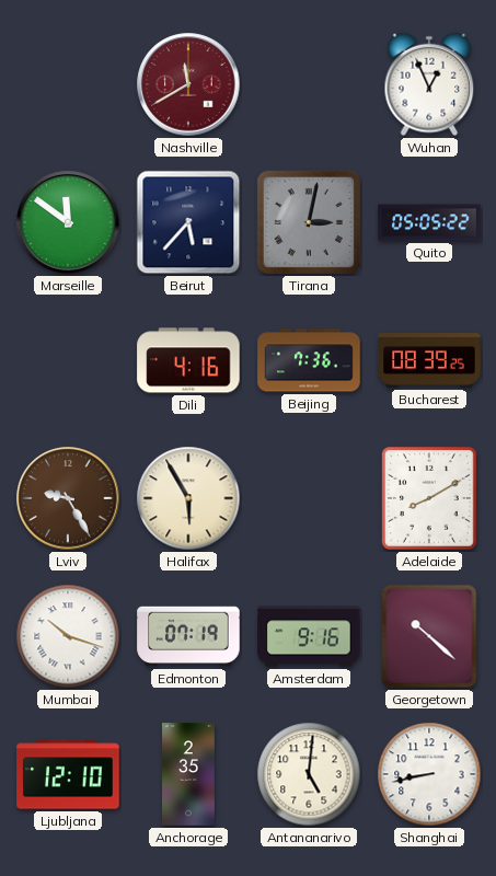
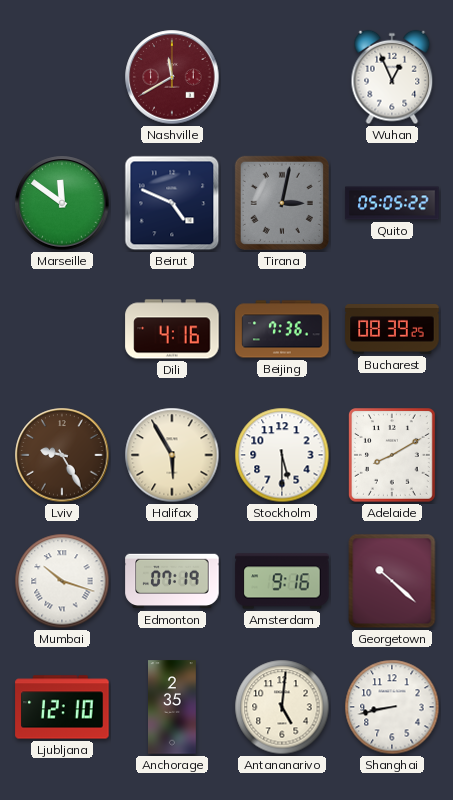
Beirut: 5:37 -> 4:49 (172, 203)
Stockholm: none -> 5:30 (282, 455)
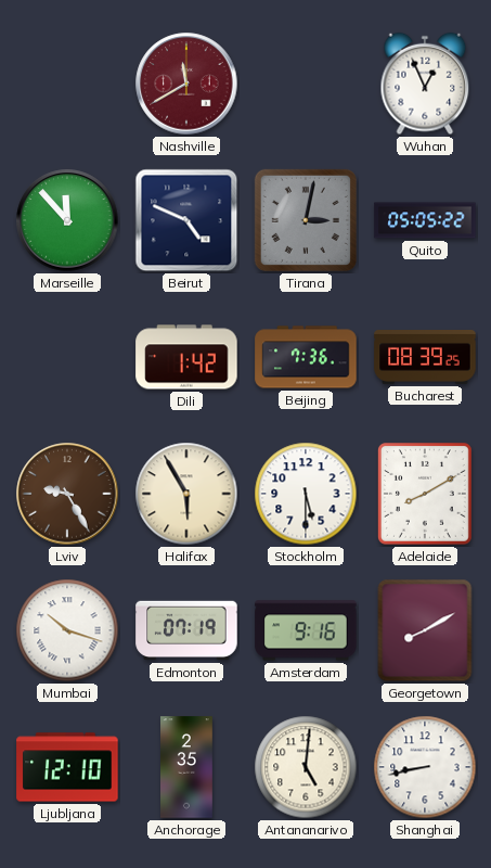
Marseille: 11:51 -> 11:53 (67, 220)
Dili: 4:16 -> 1:42 (186, 357)
Georgetown: 10:22 -> 8:10 (425, 630)
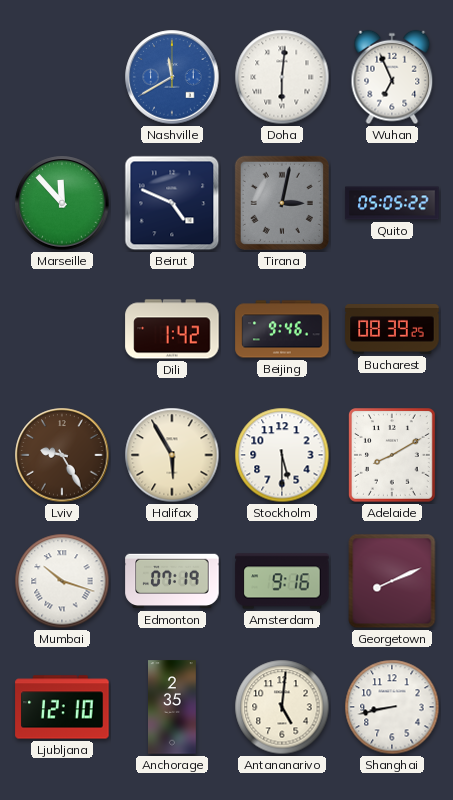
Nashville dial: burgundy -> blue (172, 77)
Doha: none -> 6:01 (282, 77)
Wuhan: 12:56 -> 6:56 (392, 77)
Beijing: 7:36 -> 9:46 (282, 329)
Georgetown: 8:10 -> 8:11 (392, 581)
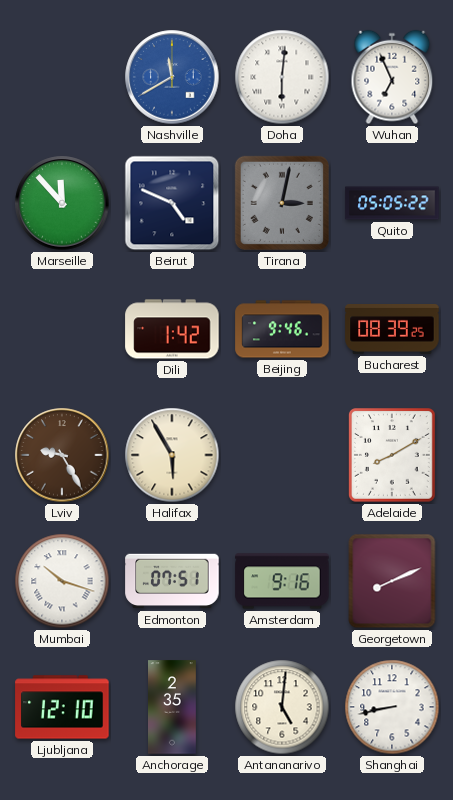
Stockholm: 5:30 -> none (282, 455)
Edmonton: 07:19 -> 07:51 (172, 581)
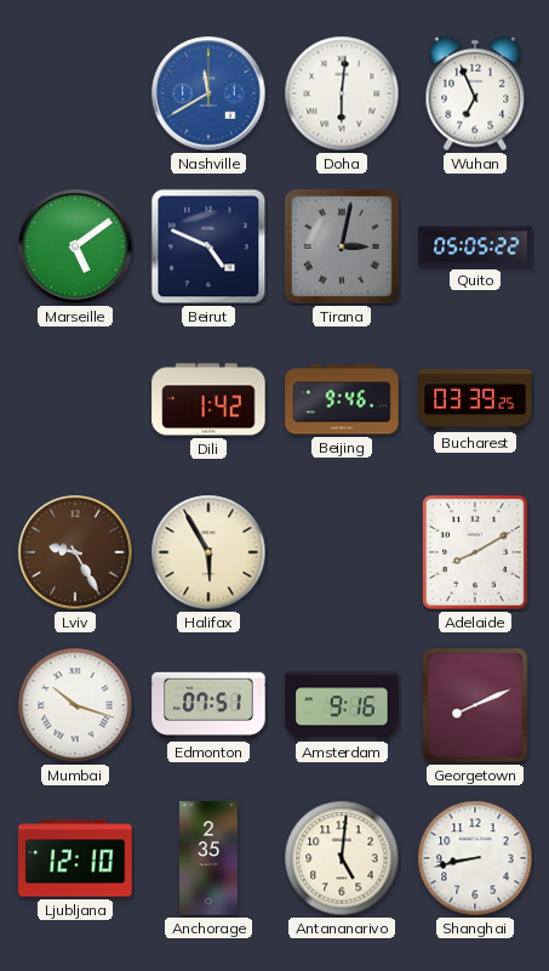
Marseille: 11:53 -> 5:09 (75, 246)
Bucharest: 08:39 -> 03:39 (475, 401)
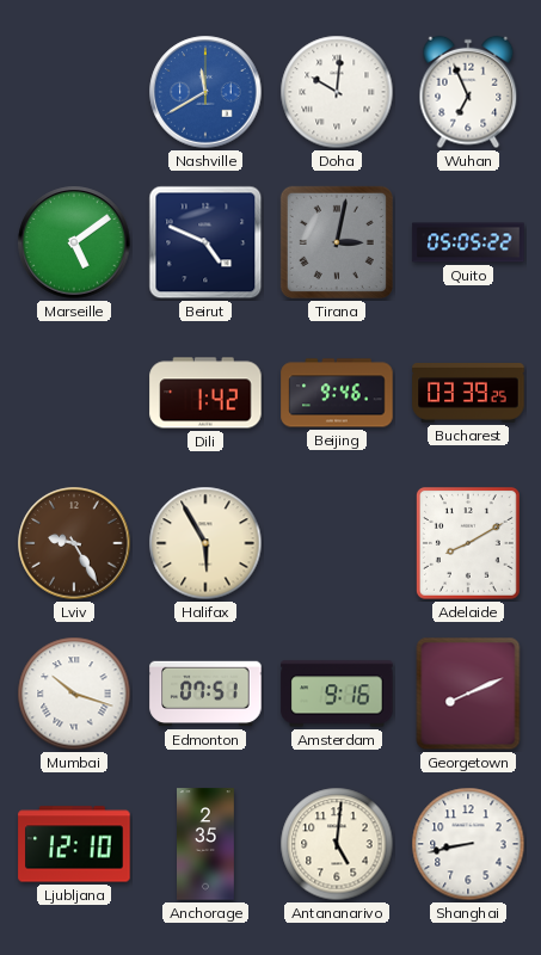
Doha: 6:01 -> 10:01 (337, 92)
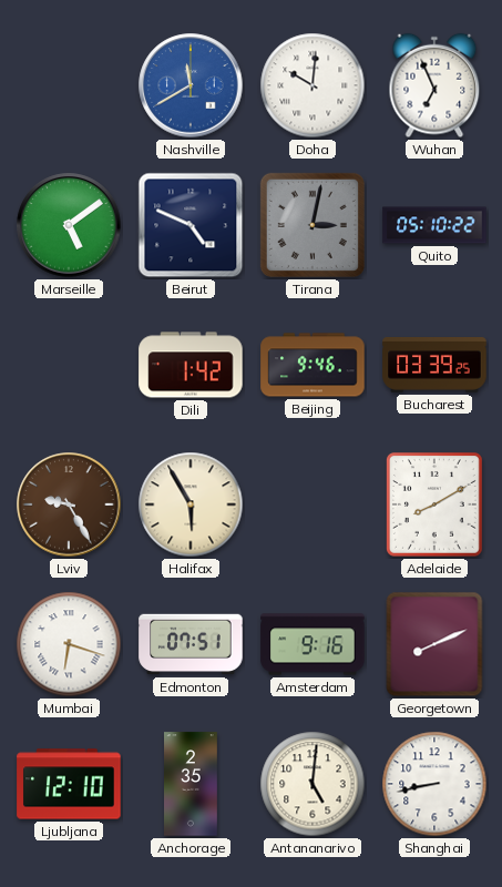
Quito: 05:05 -> 05:10 (434, 225)
Mumbai: 10:18 -> 6:18 (69, 644)
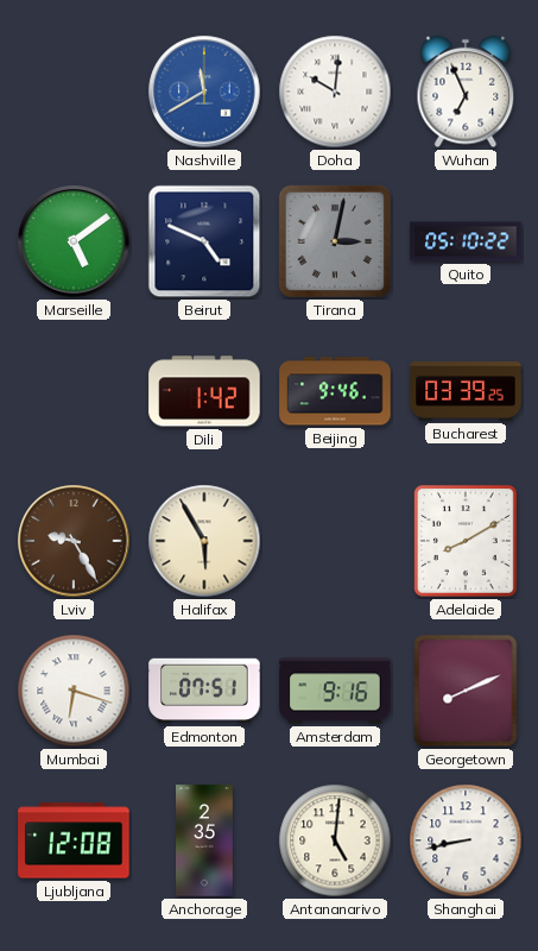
Ljubljana: 12:10 -> 12:08 (74, 840)
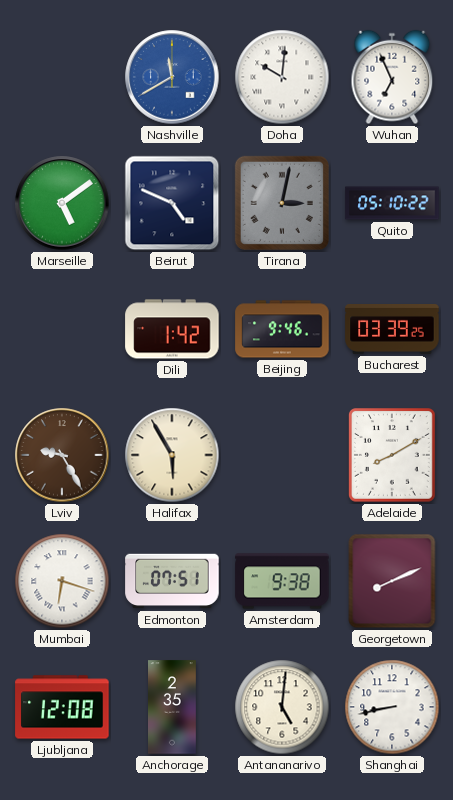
Amsterdam: 9:16 -> 9:38 (282, 581)
